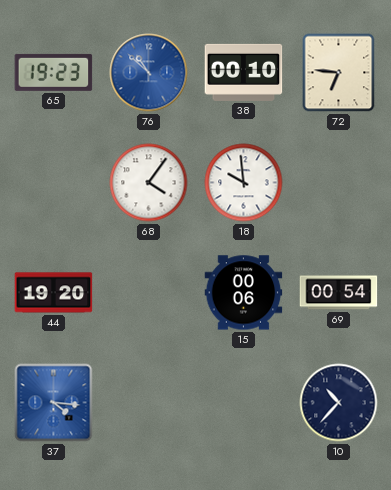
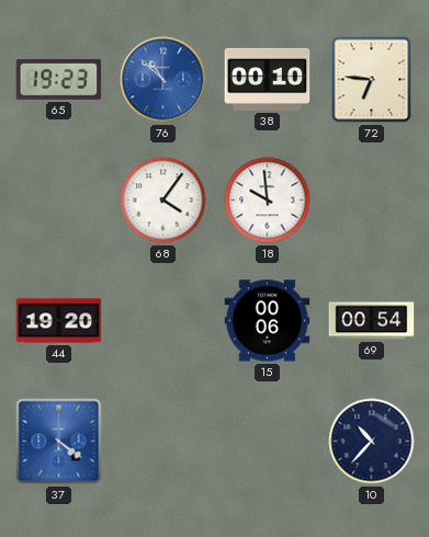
37: 4:16 -> 4:21 (59, 442)
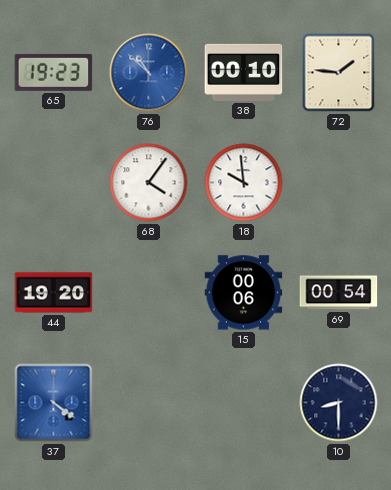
72: 6:46 -> 1:46 (339, 73)
10: 10:37 -> 8:30 (339, 403)
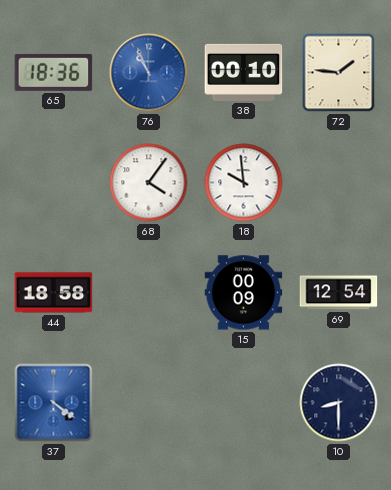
65: 19:23 -> 18:36 (54, 72)
76: 10:52 -> 10:56 (149, 73)
44: 19:20 -> 18:58 (54, 293)
15: 00:06 -> 00:09 (244, 293)
69: 00:54 -> 12:54 (339, 293)
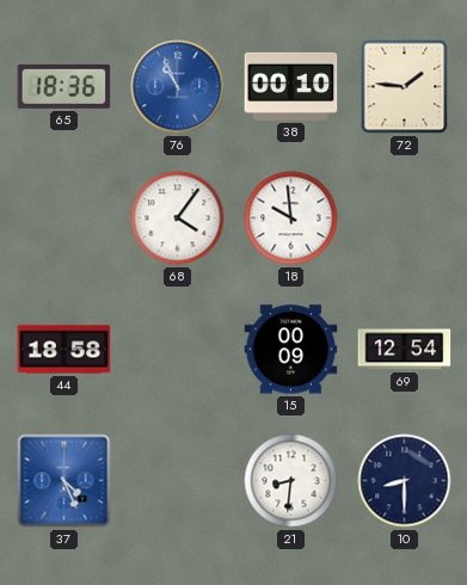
37: 4:21 -> 4:26 (64, 481)
21: none -> 8:31 (291, 481)
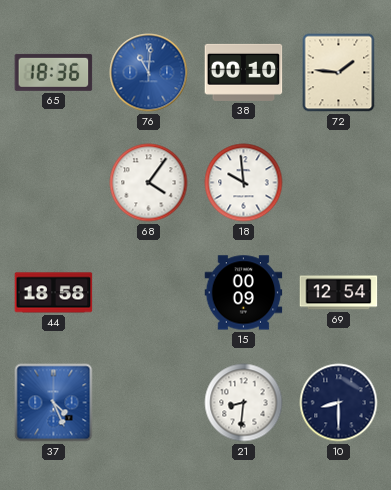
76: 10:56 -> 11:01 (149, 73)
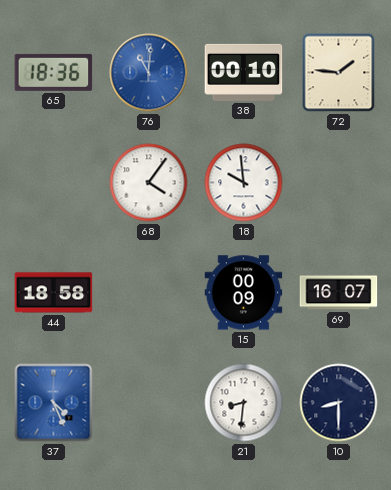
69: 12:54 -> 16:07 (339, 293)
